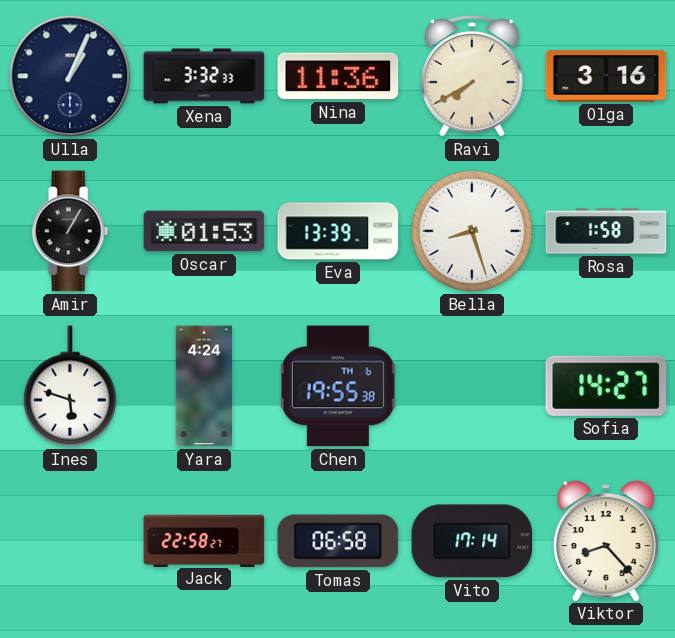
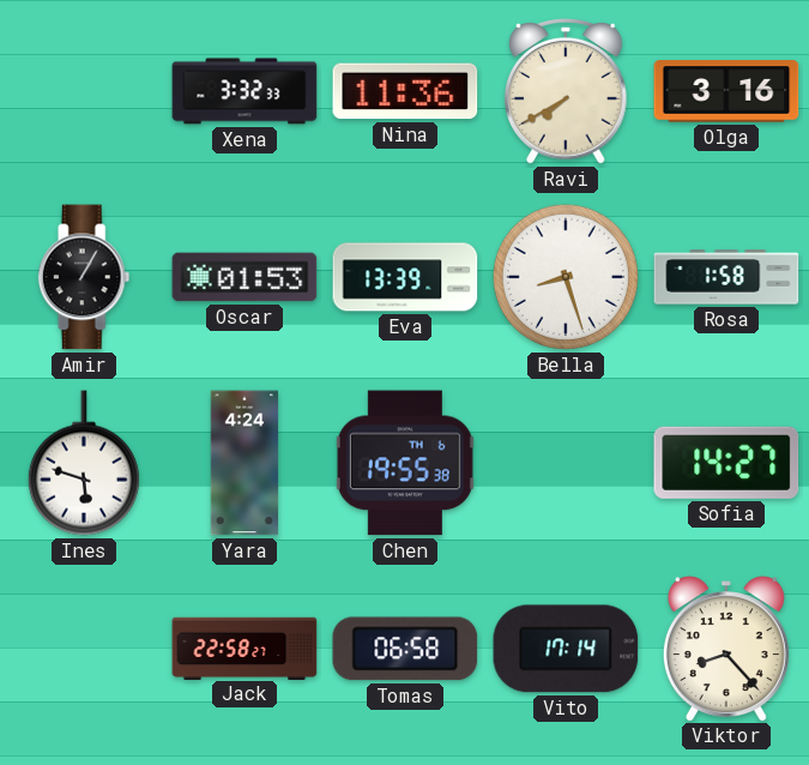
Ulla: 1:04 -> none (70, 76)
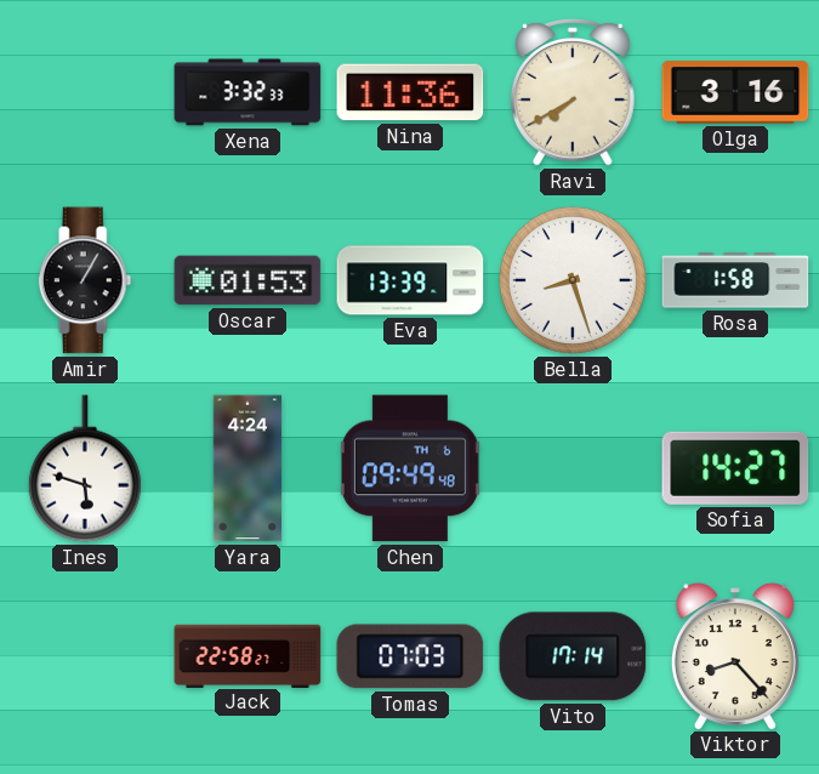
Chen: 19:55 -> 09:49 (410, 468)
Tomas: 06:58 -> 07:03 (410, 656)
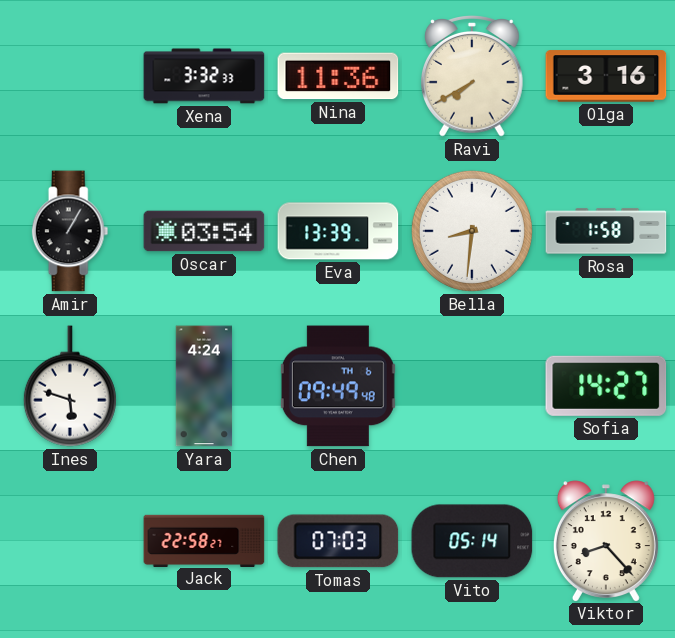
Oscar: 01:53 -> 03:54 (204, 231)
Bella: 8:27 -> 8:31 (472, 231)
Vito: 17:14 -> 05:14 (472, 541)
